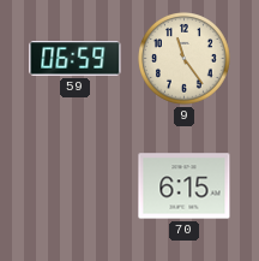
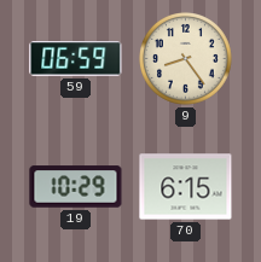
9: 11:24 -> 8:24 (186, 59)
19: none -> 10:29 (76, 187)
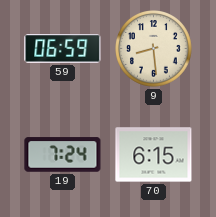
9: 8:24 -> 8:29 (154, 49)
19: 10:29 -> 7:24 (63, 155)
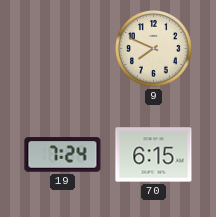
59: 06:59 -> none (63, 49)
9: 8:29 -> 7:49 (154, 49)
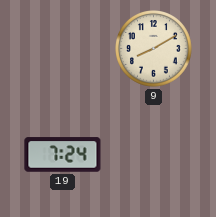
9: 7:49 -> 8:10 (154, 49)
70: 6:15 -> none (154, 155)
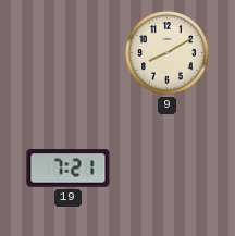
19: 7:24 -> 7:21 (69, 169)
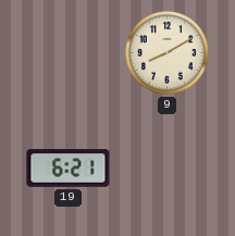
19: 7:21 -> 6:21 (69, 169)
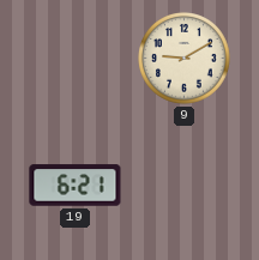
9: 8:10 -> 9:10 (185, 59)
